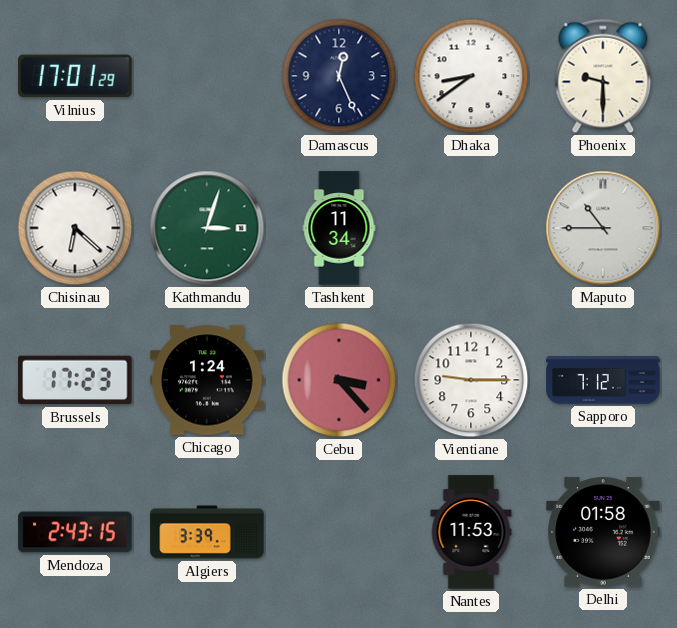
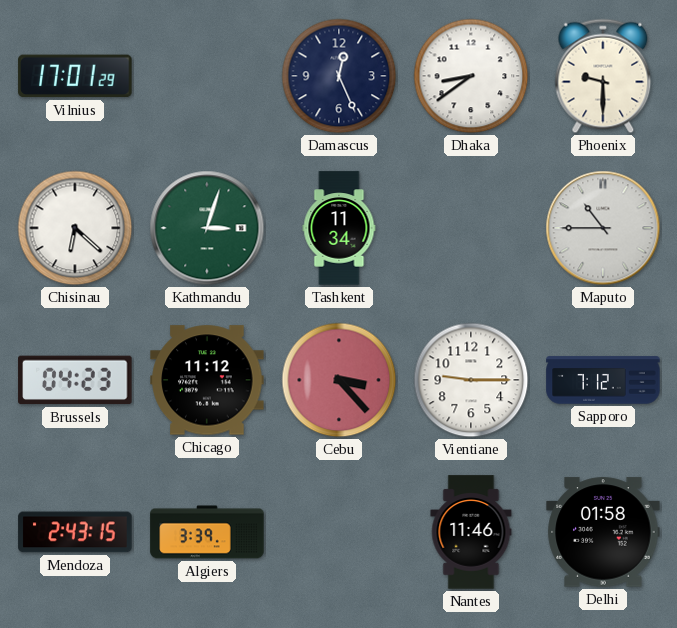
Brussels: 17:23 -> 04:23 (75, 380)
Chicago: 1:24 -> 11:12 (207, 380)
Nantes: 11:53 -> 11:46 (471, 532)
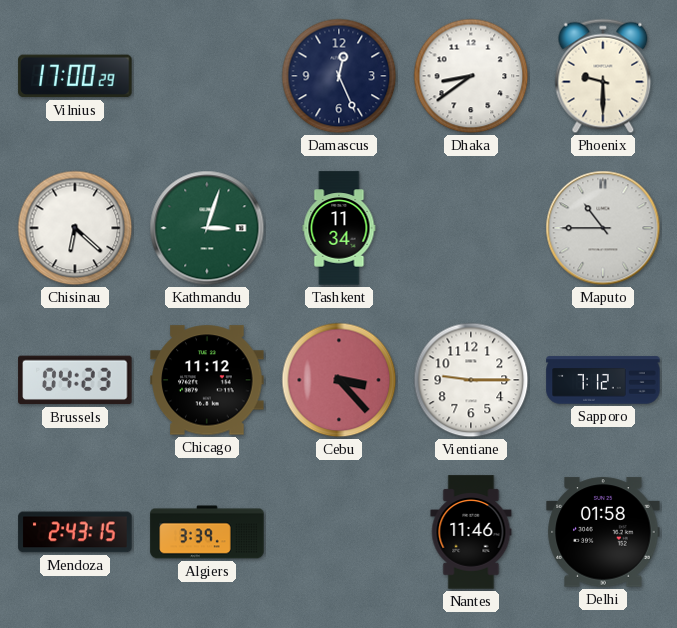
Vilnius: 17:01 -> 17:00 (75, 76)
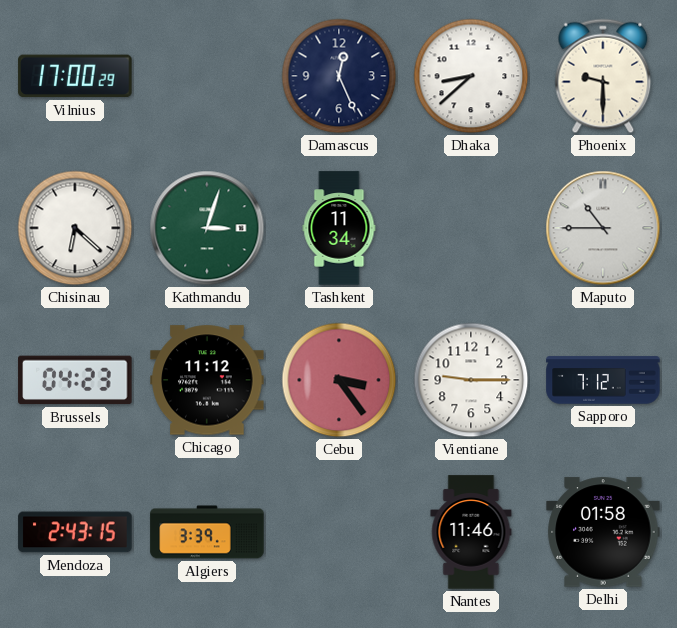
Dhaka: 8:39 -> 8:38 (471, 76)
Cebu: 3:23 -> 3:24 (339, 380)
